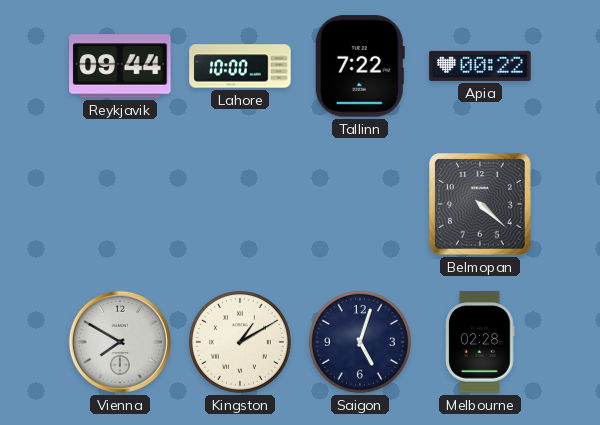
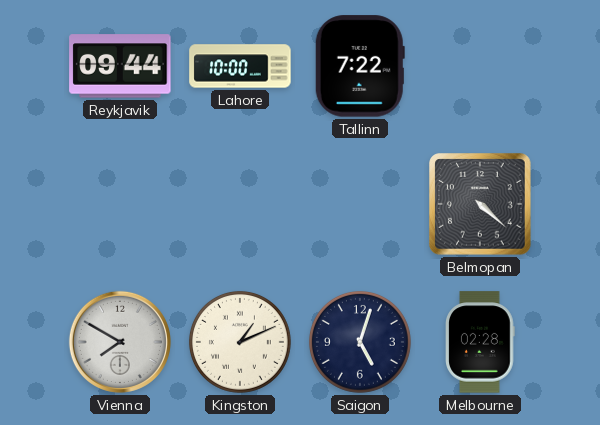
Apia: 00:22 -> none (480, 66)
Kingston: 1:10 -> 1:11 (240, 342)
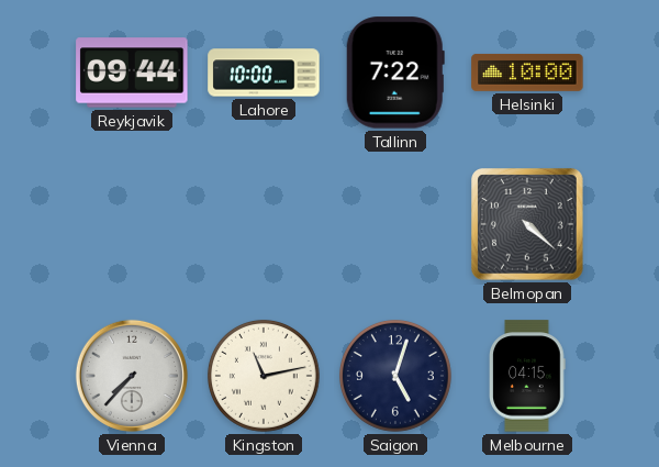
Helsinki: none -> 10:00 (527, 73)
Vienna: 7:50 -> 7:37 (132, 376)
Kingston: 1:11 -> 11:13 (264, 376)
Melbourne: 02:28 -> 04:15 (527, 376)
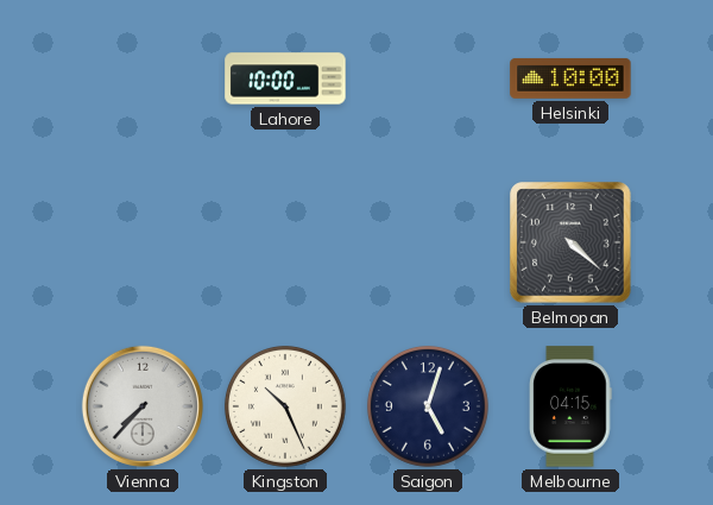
Reykjavik: 09:44 -> none (132, 73)
Tallinn: 7:22 -> none (395, 73)
Kingston: 11:13 -> 10:26 (285, 406)
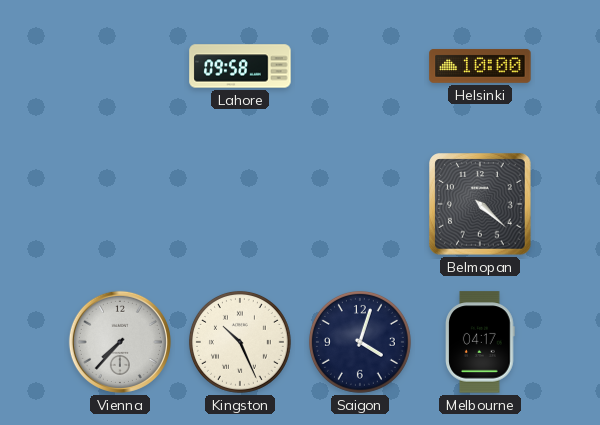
Lahore: 10:00 -> 09:58 (240, 66)
Saigon: 5:03 -> 4:03 (360, 342)
Melbourne: 04:15 -> 04:17 (480, 342)
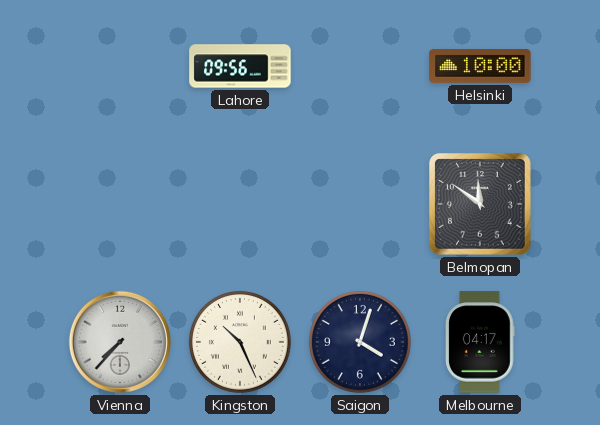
Lahore: 09:58 -> 09:56 (240, 66)
Belmopan: 4:22 -> 11:51 (480, 204)
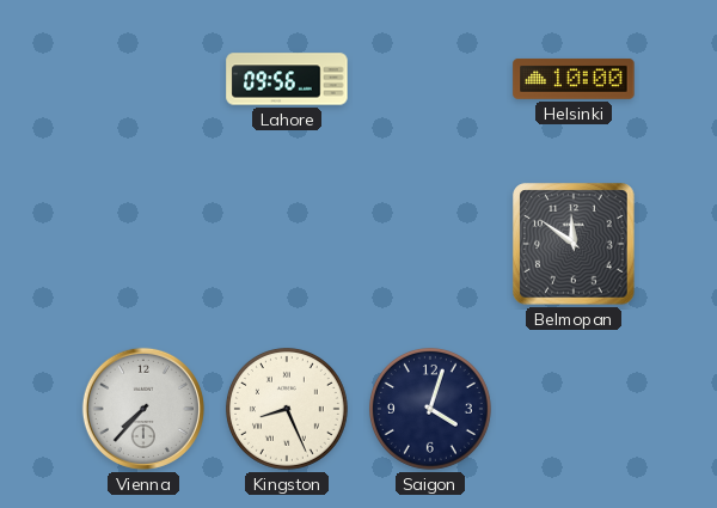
Kingston: 10:26 -> 8:26 (287, 409)
Melbourne: 04:17 -> none (480, 342)
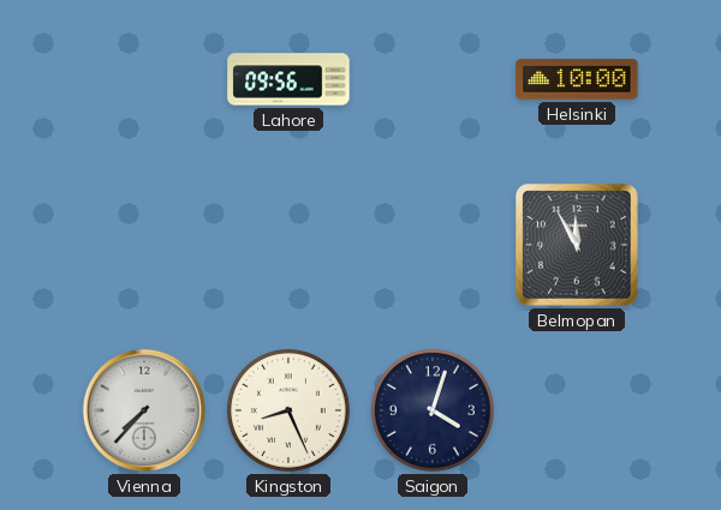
Belmopan: 11:51 -> 11:55 (577, 245)
